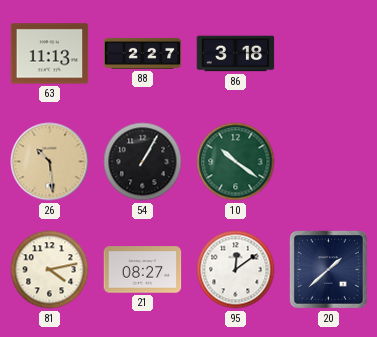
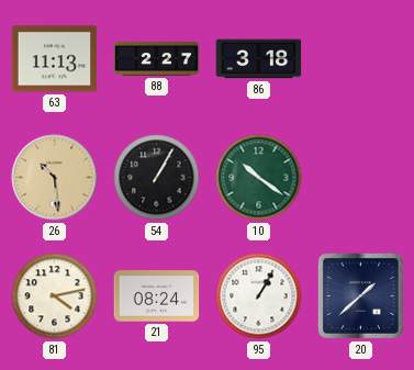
21: 08:27 -> 08:24 (157, 296)
95: 12:09 -> 1:05 (259, 296)
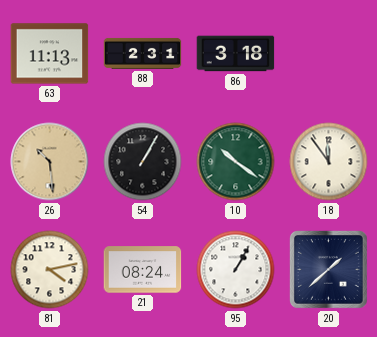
88: 2:27 -> 2:31 (143, 53)
18: none -> 11:54 (329, 162)
